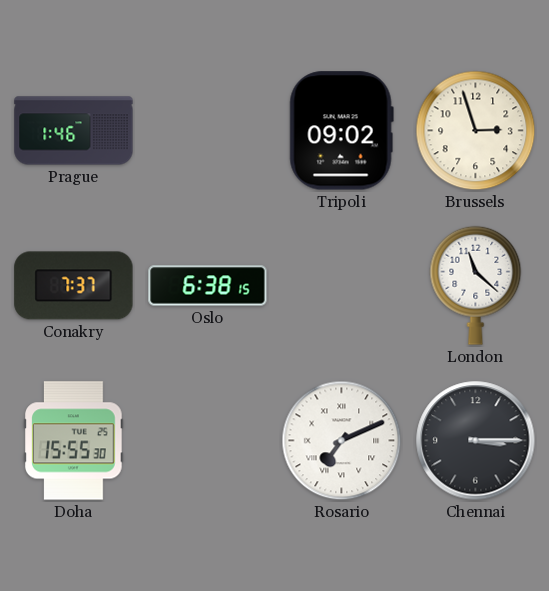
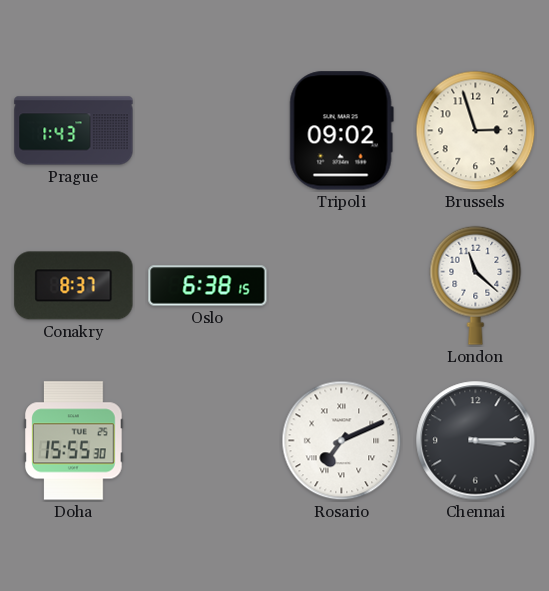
Prague: 1:46 -> 1:43 (74, 131)
Conakry: 7:37 -> 8:37 (74, 286)
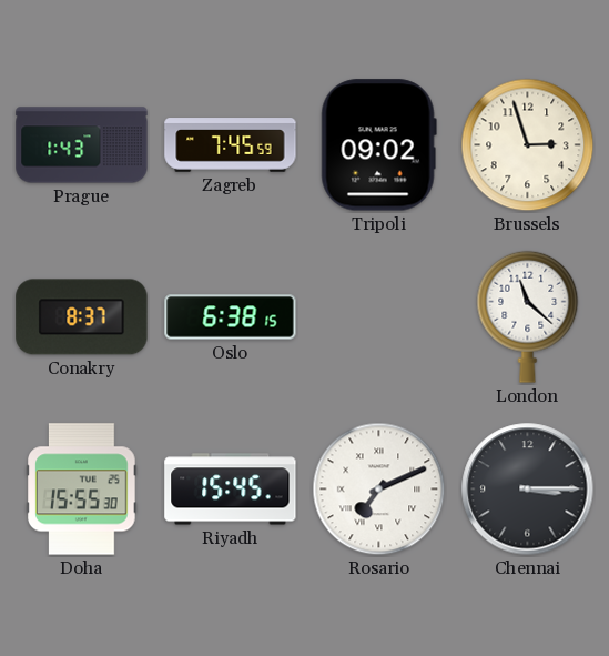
Zagreb: none -> 7:45 (231, 145)
Riyadh: none -> 15:45 (231, 490)
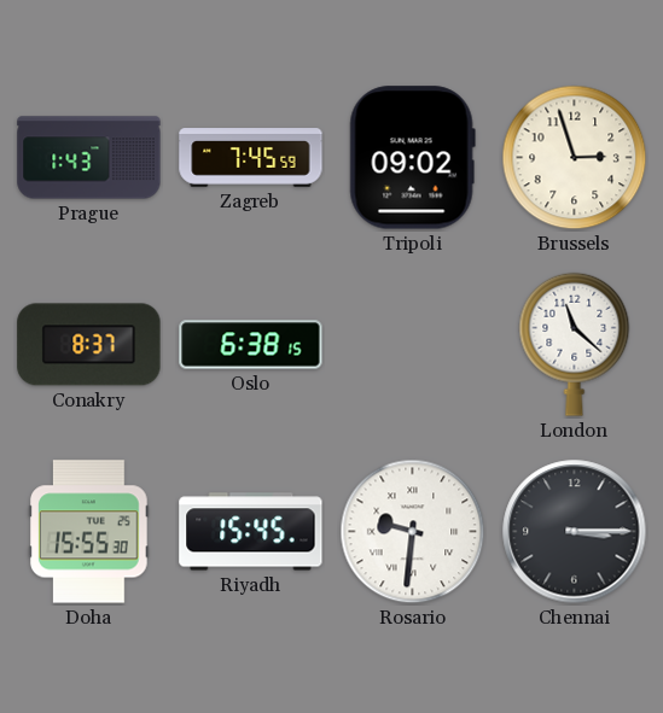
Rosario: 7:11 -> 9:31 (413, 532)
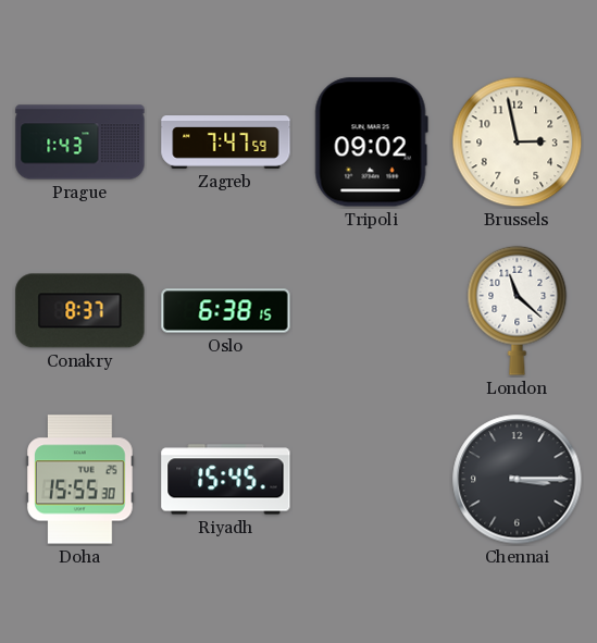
Zagreb: 7:45 -> 7:47 (226, 143)
Brussels: 2:57 -> 2:58 (518, 143)
Rosario: 9:31 -> none (413, 532)
